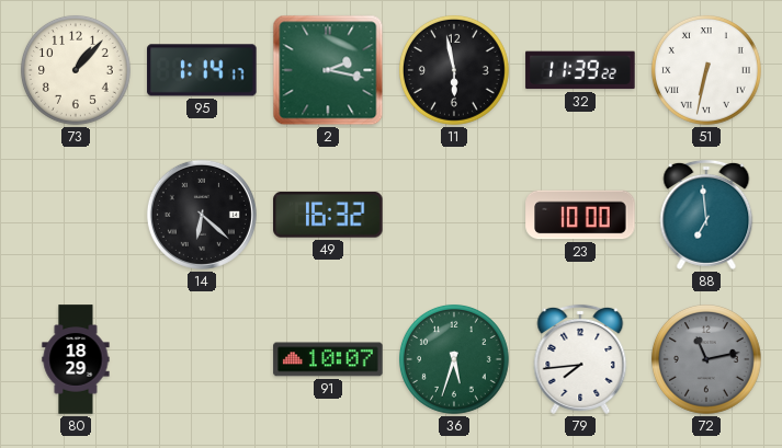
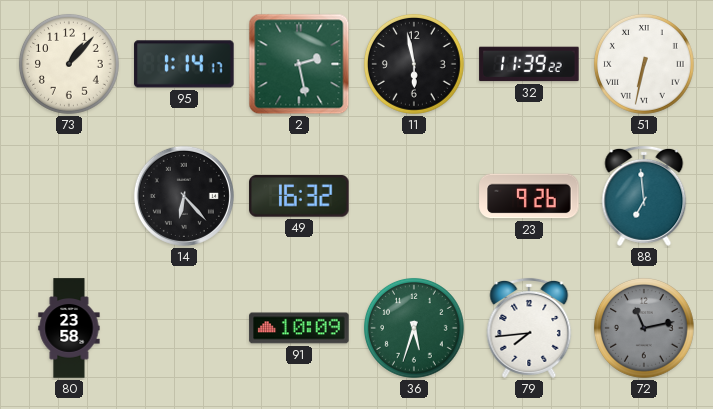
2: 2:17 -> 2:28 (299, 64)
14: 6:22 -> 6:23 (184, 196)
23: 10:00 -> 9:26 (529, 196)
80: 18:29 -> 23:58 (69, 328)
91: 10:07 -> 10:09 (299, 328)
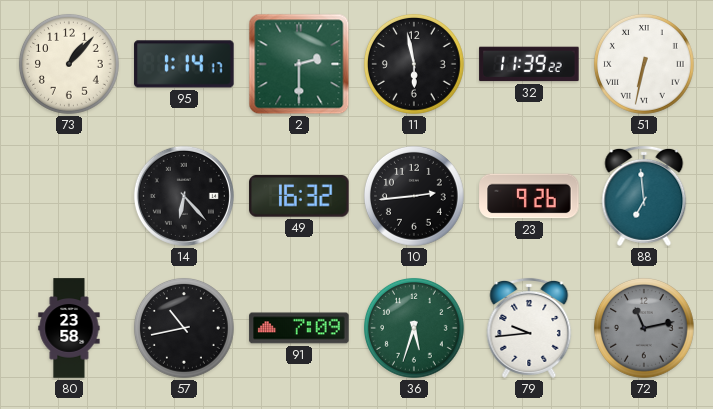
2: 2:28 -> 2:30 (299, 64)
10: none -> 2:44 (414, 196)
57: none -> 10:43 (184, 328)
91: 10:09 -> 7:09 (299, 328)
79: 7:44 -> 9:44 (529, 328)
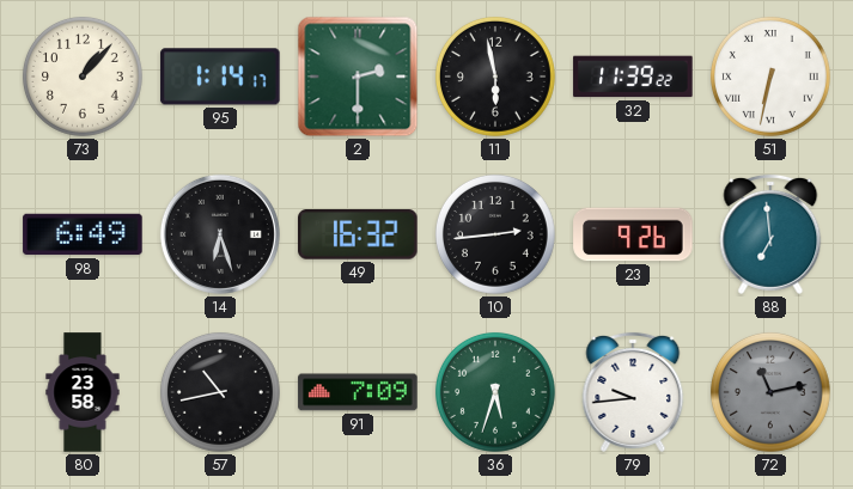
98: none -> 6:49 (83, 234)
14: 6:23 -> 6:27 (220, 234)
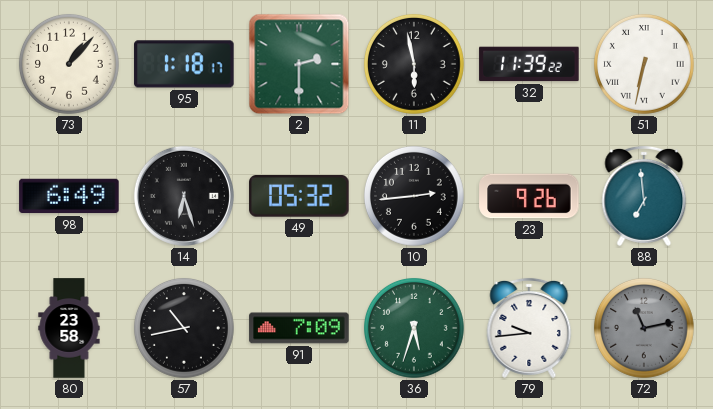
95: 1:14 -> 1:18 (184, 64)
49: 16:32 -> 05:32 (299, 196)
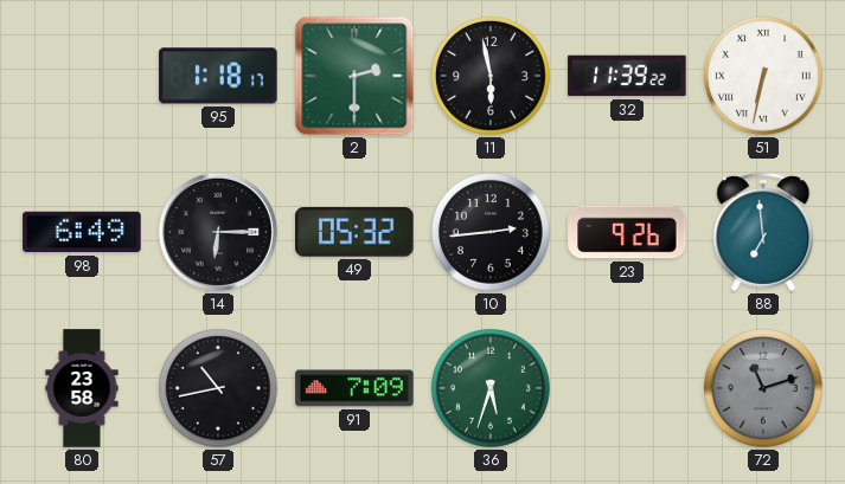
73: 1:07 -> none (69, 64)
14: 6:27 -> 6:15 (218, 232)
79: 9:44 -> none (529, 328)
72: 11:13 -> 11:12 (763, 388)
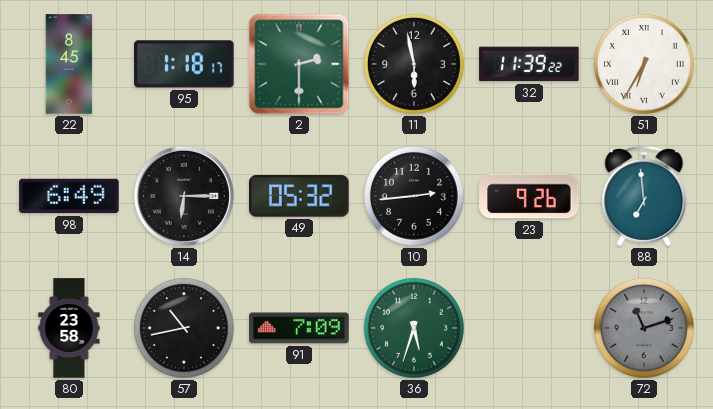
22: none -> 8:45 (69, 64)
51: 6:32 -> 6:35 (644, 64)
